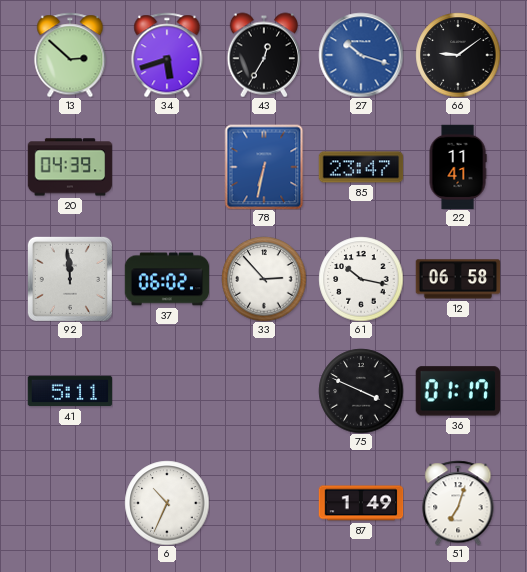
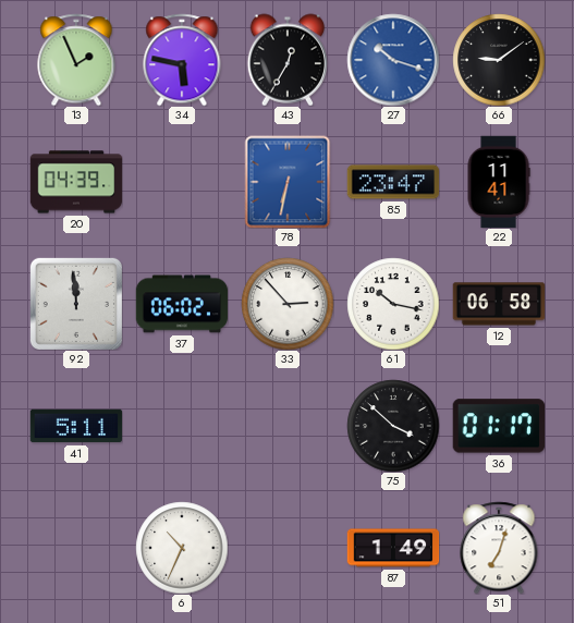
13: 2:52 -> 1:56 (76, 60)
34: 5:42 -> 5:47 (182, 60)
75: 3:49 -> 3:52 (393, 426)
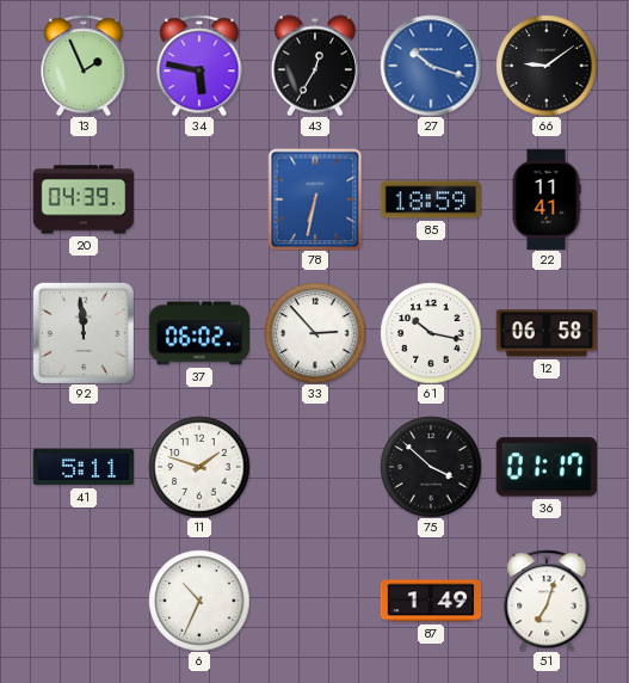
85: 23:47 -> 18:59 (431, 199)
11: none -> 1:48 (199, 467)
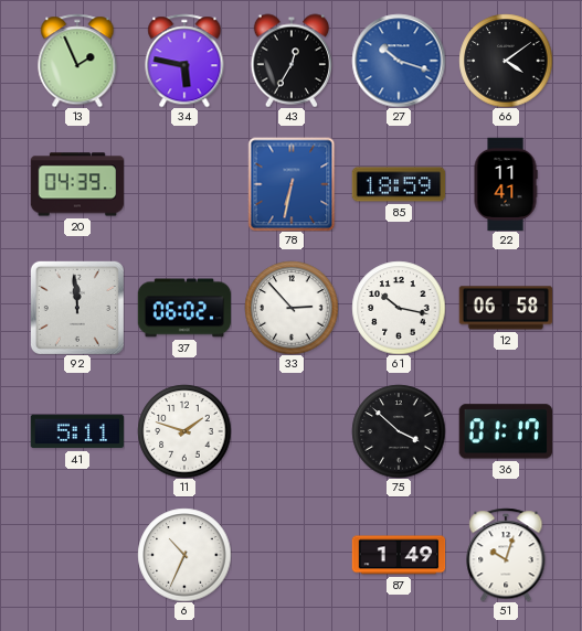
66: 9:09 -> 4:09 (506, 61)
51: 7:03 -> 10:03 (506, 555)
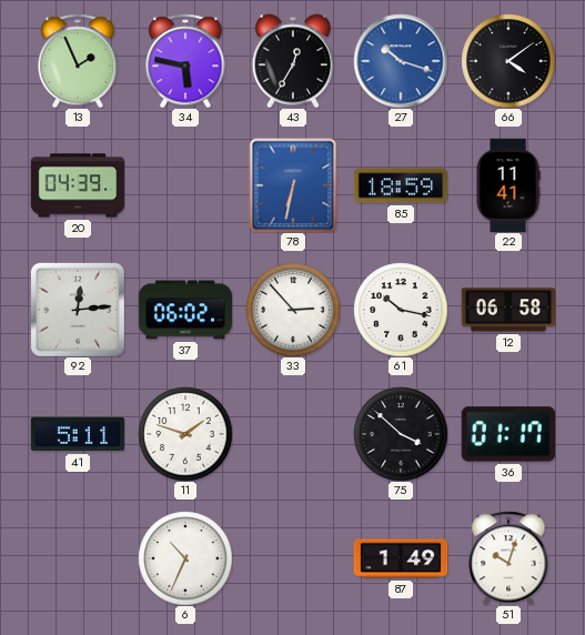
92: 11:59 -> 12:14 (78, 310)
